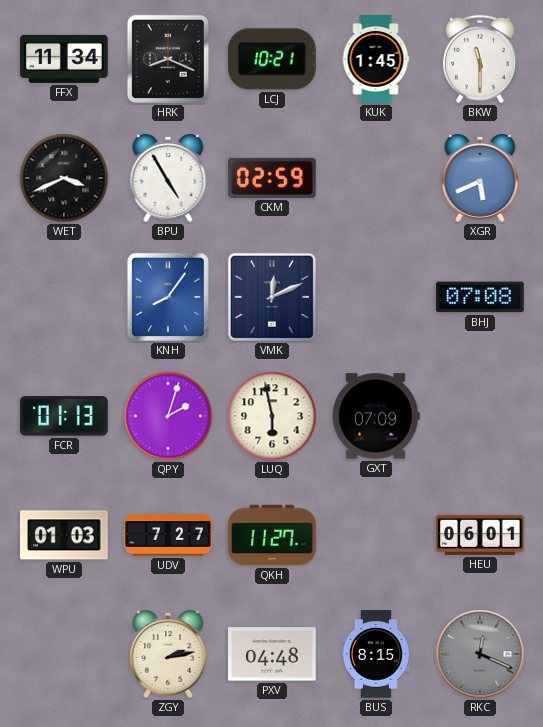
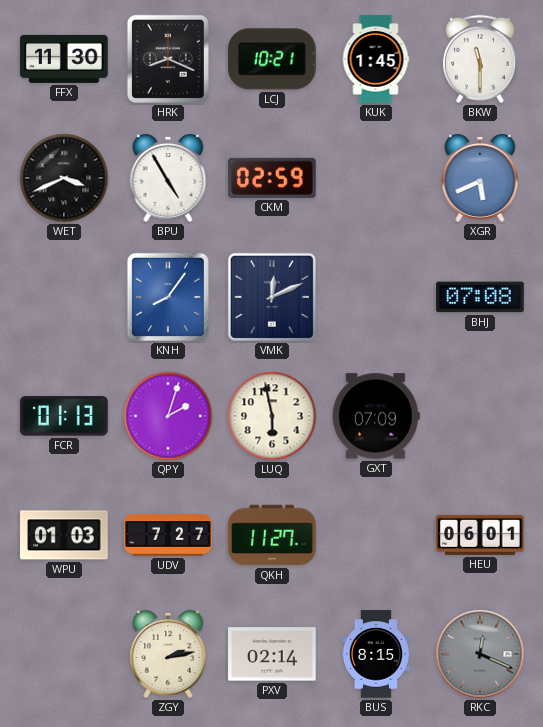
FFX: 11:34 -> 11:30 (64, 59)
PXV: 04:48 -> 02:14 (272, 654)
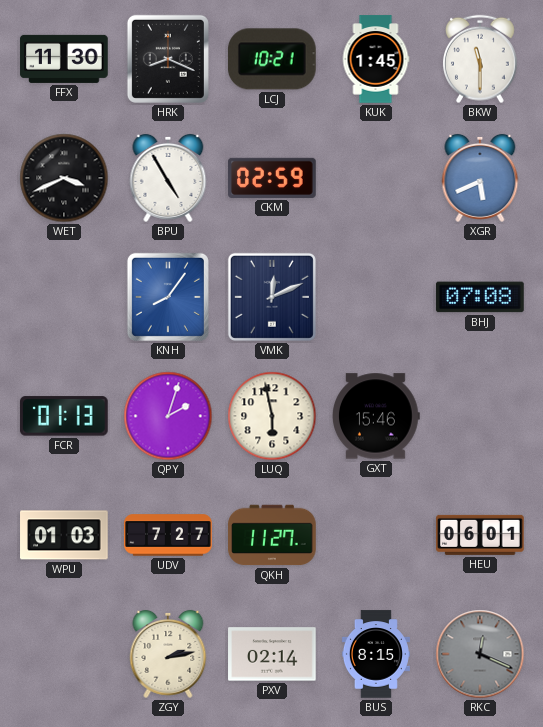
GXT: 07:09 -> 15:46 (377, 416)
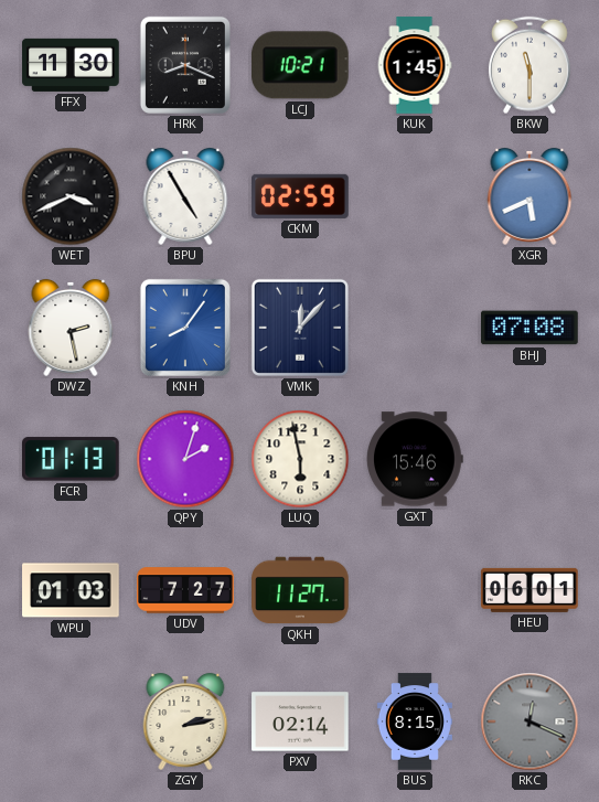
DWZ: none -> 2:28 (71, 328)
VMK: 12:11 -> 12:07 (300, 328)
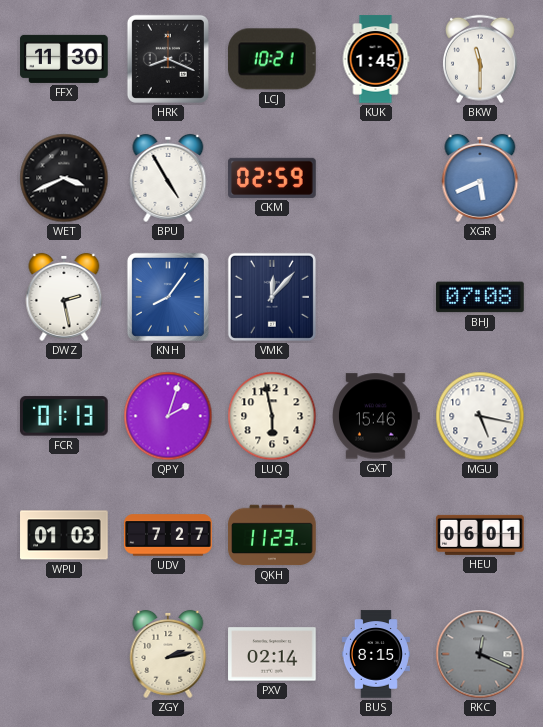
MGU: none -> 5:17 (480, 416)
QKH: 11:27 -> 11:23 (272, 535)
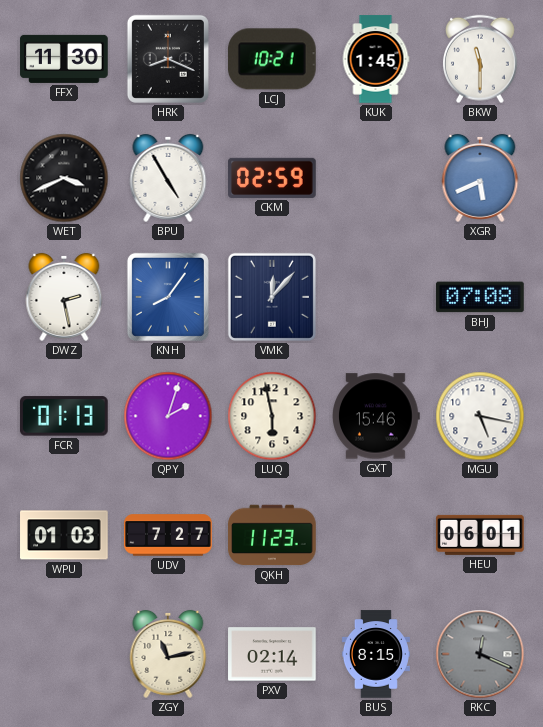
ZGY: 2:13 -> 11:13 (168, 654)
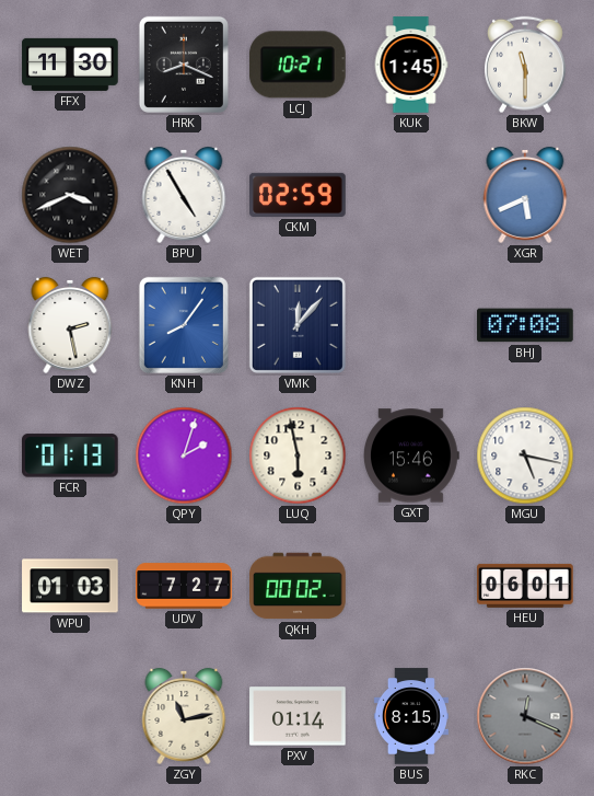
QKH: 11:23 -> 00:02 (298, 586)
PXV: 02:14 -> 01:14 (298, 716)
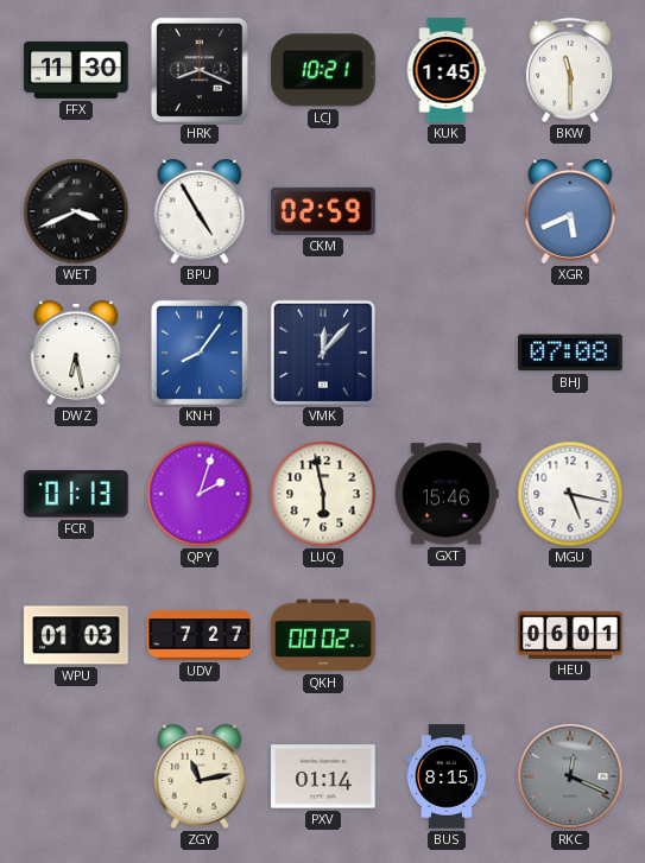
DWZ: 2:28 -> 6:28 (76, 353)
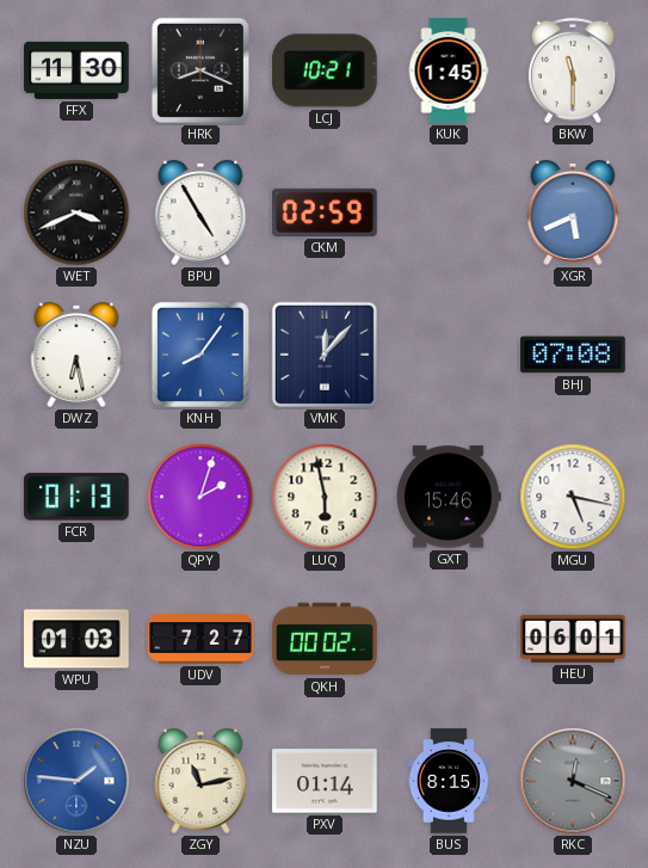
NZU: none -> 1:46 (76, 781)
